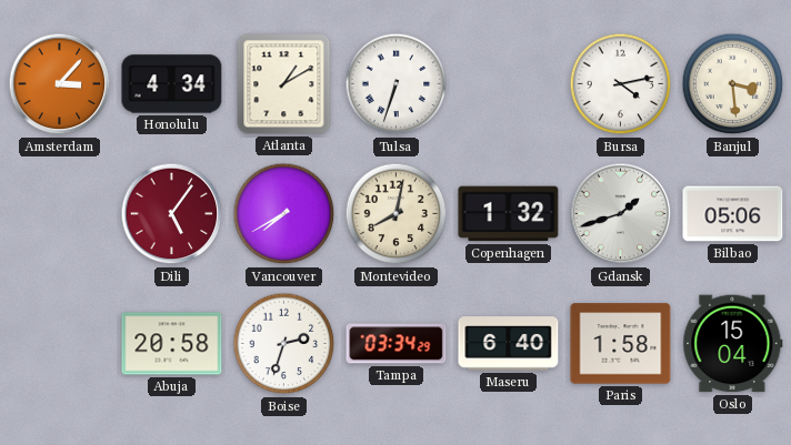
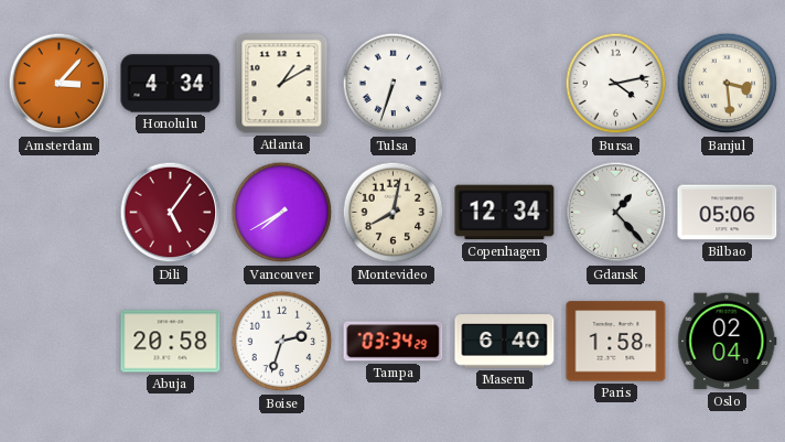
Copenhagen: 1:32 -> 12:34 (505, 213)
Gdansk: 1:42 -> 1:23 (616, 213)
Oslo: 15:04 -> 02:04 (728, 342)
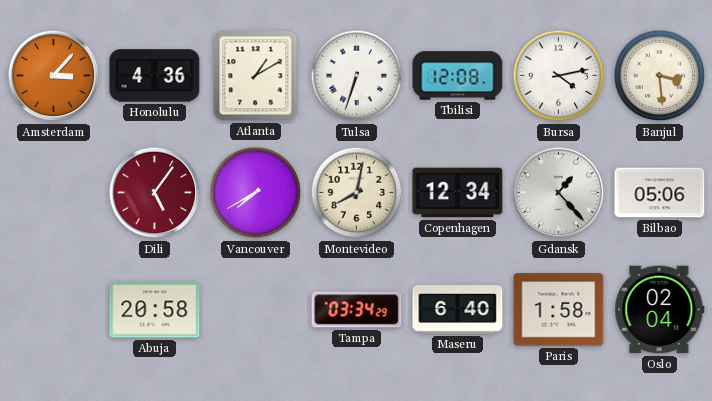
Honolulu: 4:34 -> 4:36 (155, 76)
Tbilisi: none -> 12:08 (458, 76)
Boise: 2:33 -> none (282, 342)
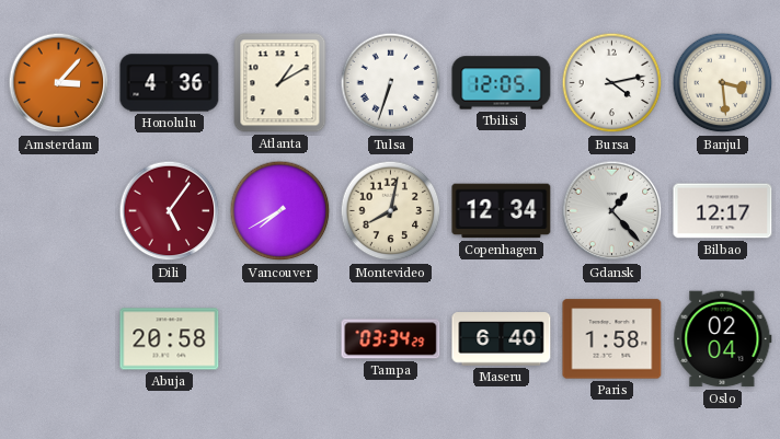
Tbilisi: 12:08 -> 12:05 (502, 83)
Bilbao: 05:06 -> 12:17 (723, 211)
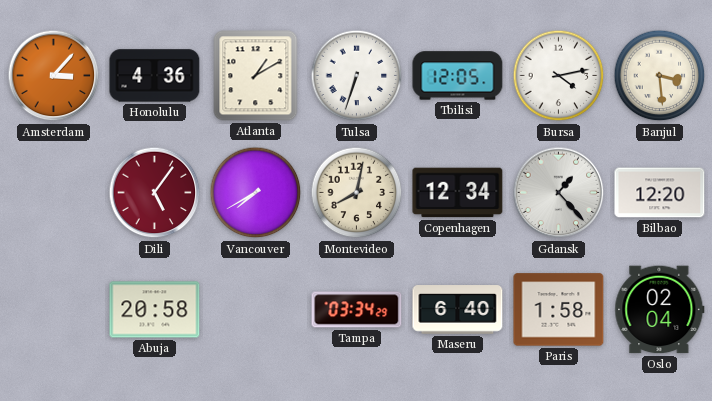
Bilbao: 12:17 -> 12:20 (660, 193)
